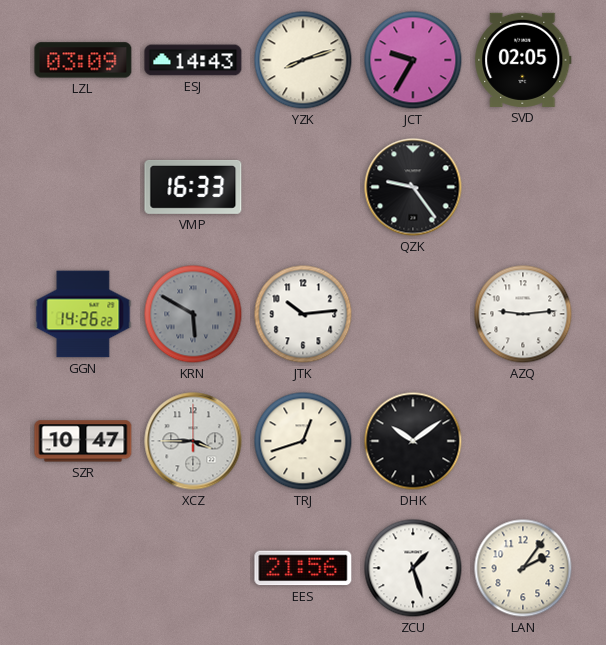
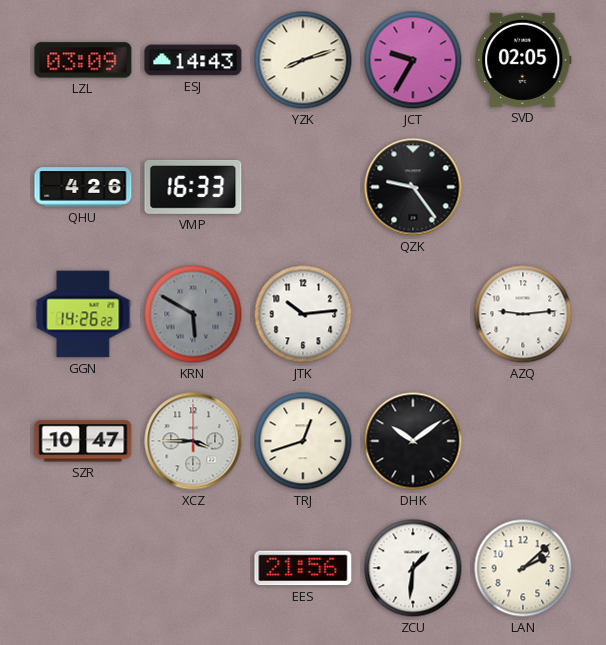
QHU: none -> 4:26 (83, 187)
ZCU: 1:27 -> 1:31 (413, 568)
LAN: 2:06 -> 2:08 (523, 568)
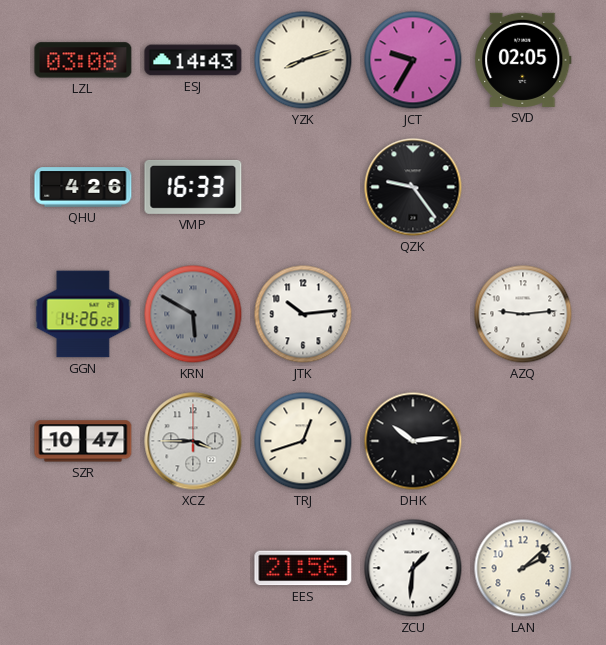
LZL: 03:09 -> 03:08 (83, 60)
DHK: 10:09 -> 10:14 (413, 441)
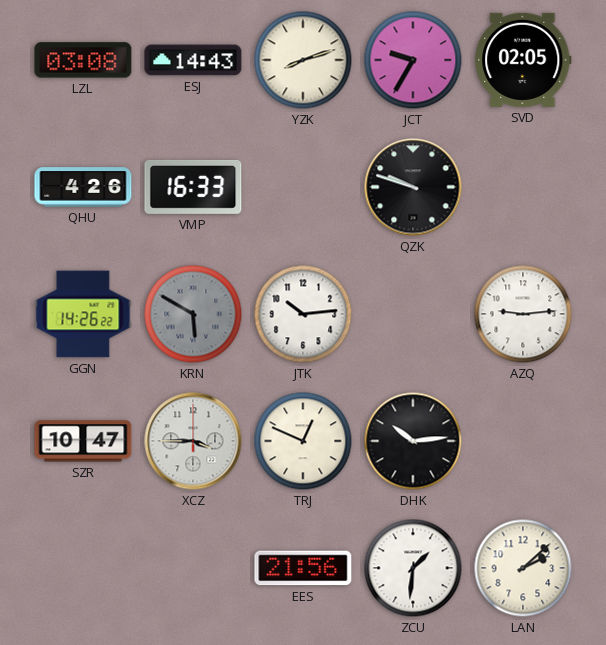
QZK: 9:24 -> 9:48 (413, 187)
TRJ: 12:42 -> 12:49 (303, 441)
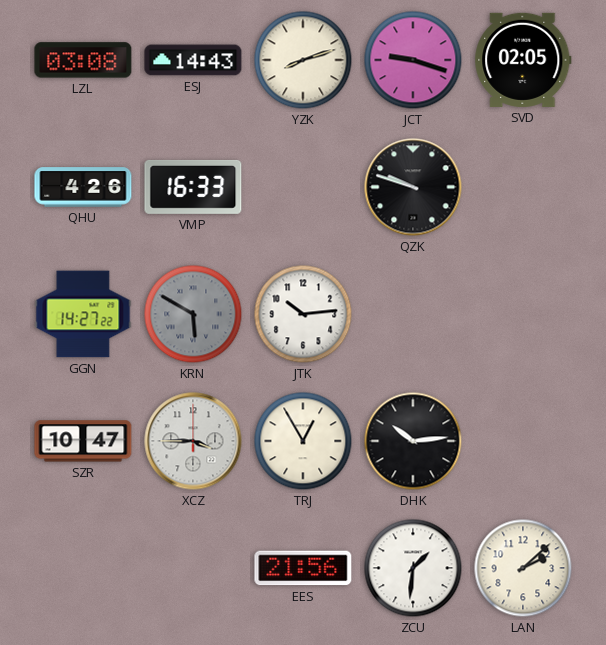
JCT: 9:35 -> 9:18 (413, 60)
GGN: 14:26 -> 14:27 (83, 314)
AZQ: 9:14 -> none (523, 314)
TRJ: 12:49 -> 12:55 (303, 441)
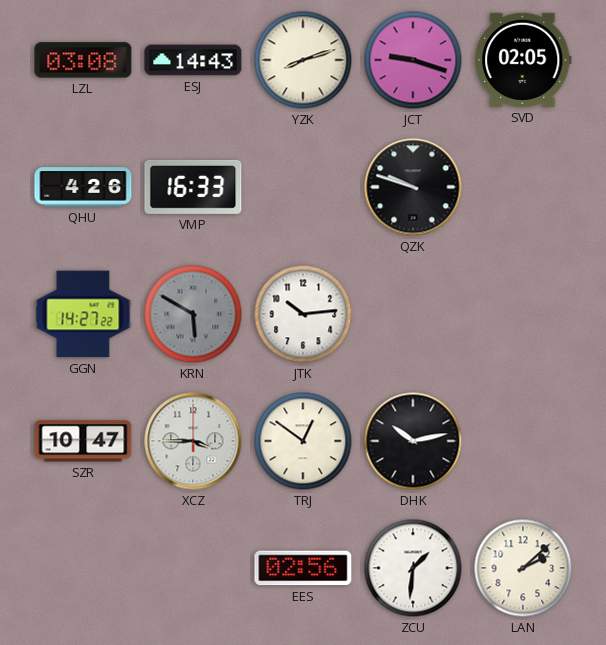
TRJ: 12:55 -> 12:51 (303, 441)
DHK: 10:14 -> 10:13 (413, 441)
EES: 21:56 -> 02:56 (303, 568)
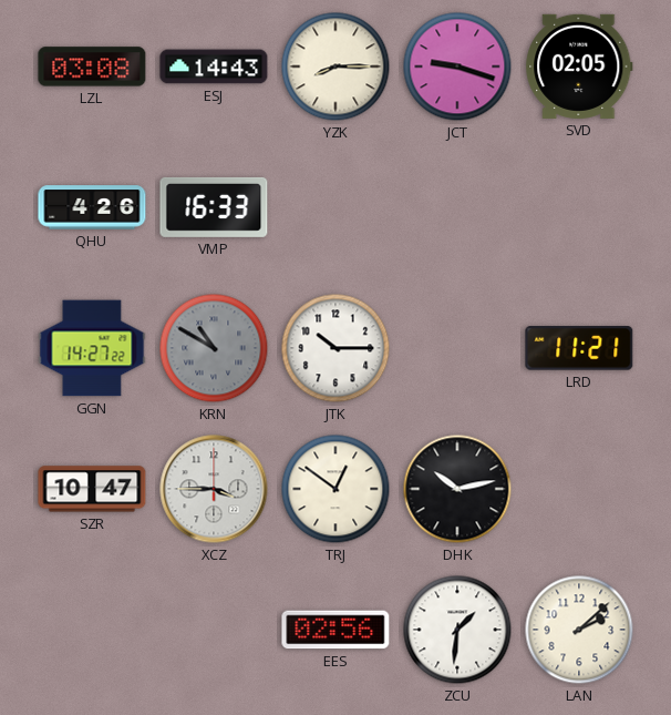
YZK: 8:12 -> 8:15 (335, 67)
QZK: 9:48 -> none (413, 187)
KRN: 5:50 -> 10:50 (214, 348)
JTK: 10:14 -> 10:15 (335, 348)
LRD: none -> 11:21 (579, 348)
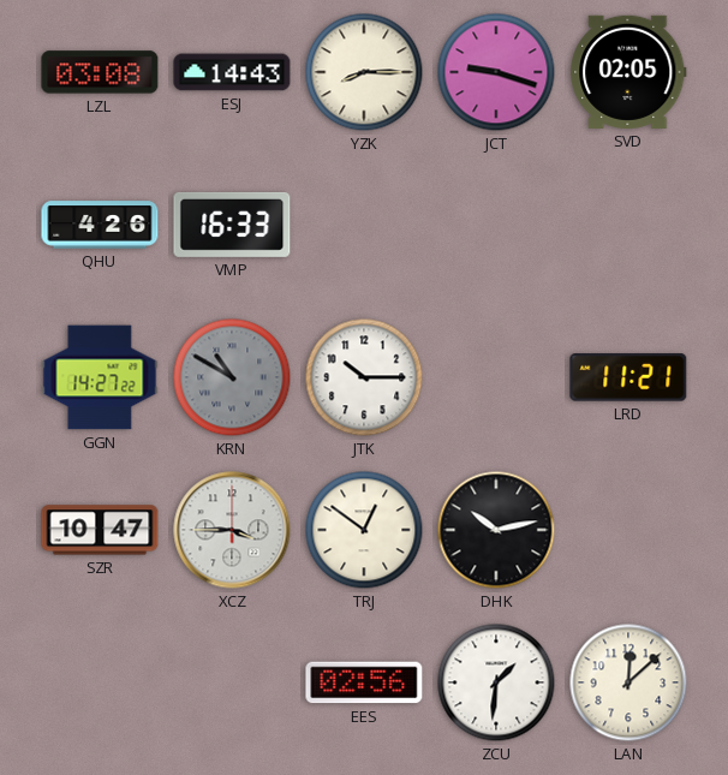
LAN: 2:08 -> 12:08 (628, 682)
